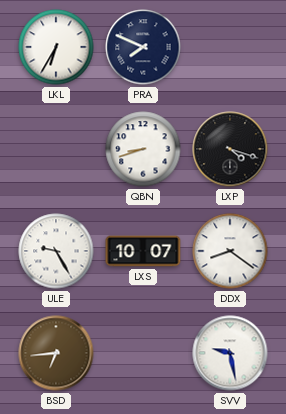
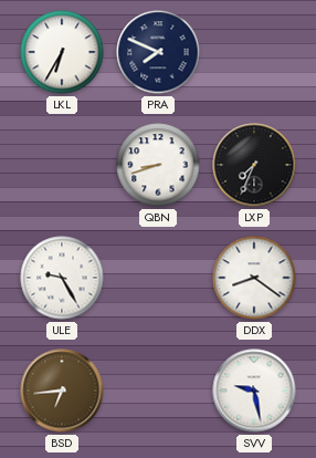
LXP: 4:18 -> 7:34 (254, 165)
LXS: 10:07 -> none (143, 251)
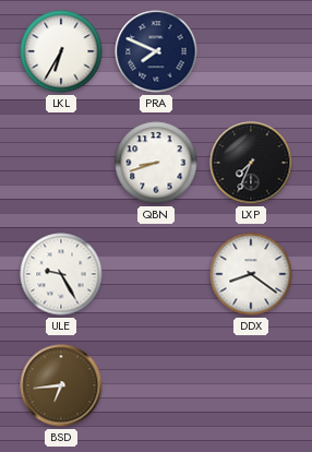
SVV: 9:28 -> none (254, 391)
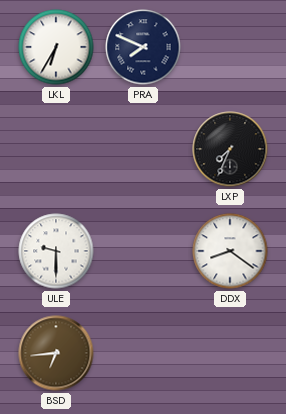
QBN: 8:42 -> none (156, 163)
ULE: 9:25 -> 9:30 (56, 251)
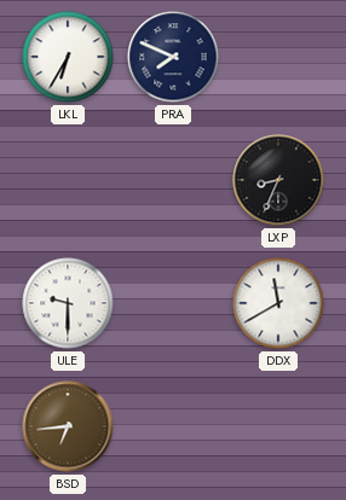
LXP: 7:34 -> 8:34 (278, 180)
DDX: 8:21 -> 11:40 (278, 303)
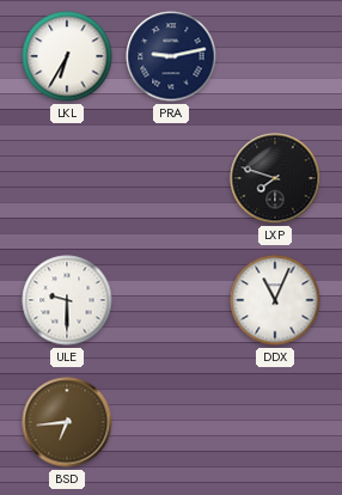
PRA: 7:49 -> 9:13 (171, 56)
LXP: 8:34 -> 7:48 (275, 178)
DDX: 11:40 -> 11:04 (275, 300)
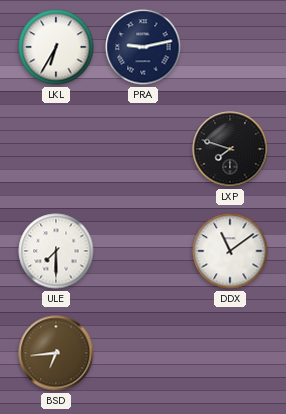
ULE: 9:30 -> 7:30 (56, 251)
DDX: 11:04 -> 11:09 (230, 251)
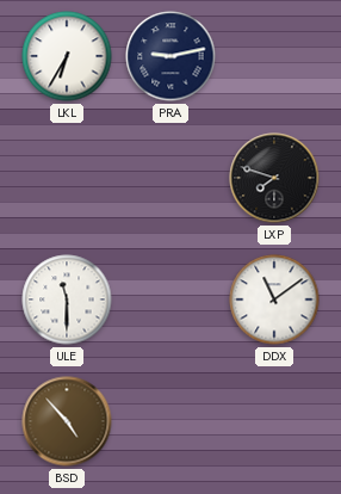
ULE: 7:30 -> 11:30 (67, 300)
BSD: 6:44 -> 4:53 (67, 421)
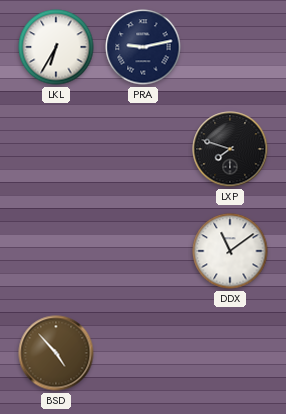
ULE: 11:30 -> none (67, 300)
